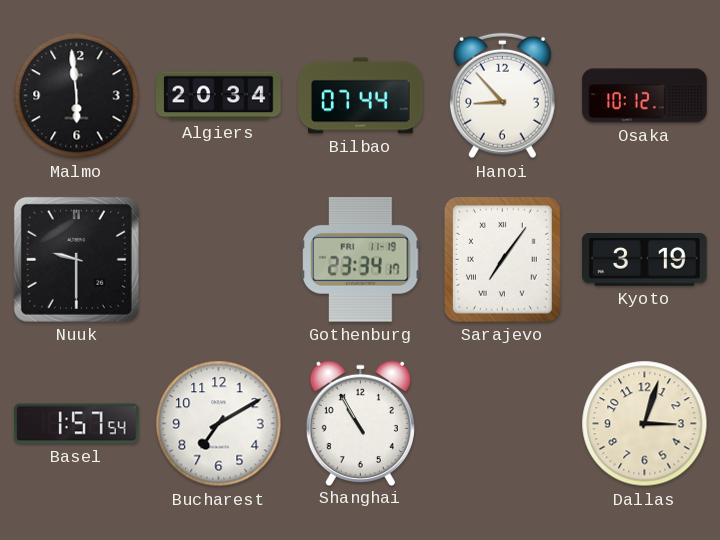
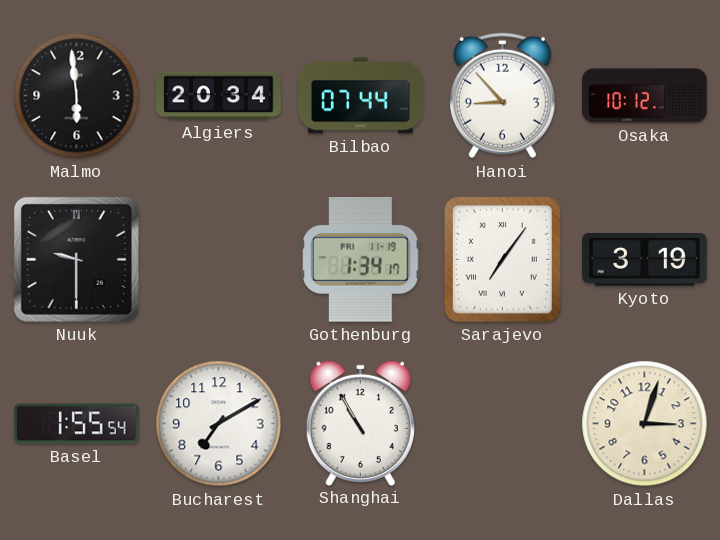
Gothenburg: 23:34 -> 1:34 (361, 260)
Basel: 1:57 -> 1:55 (77, 424)
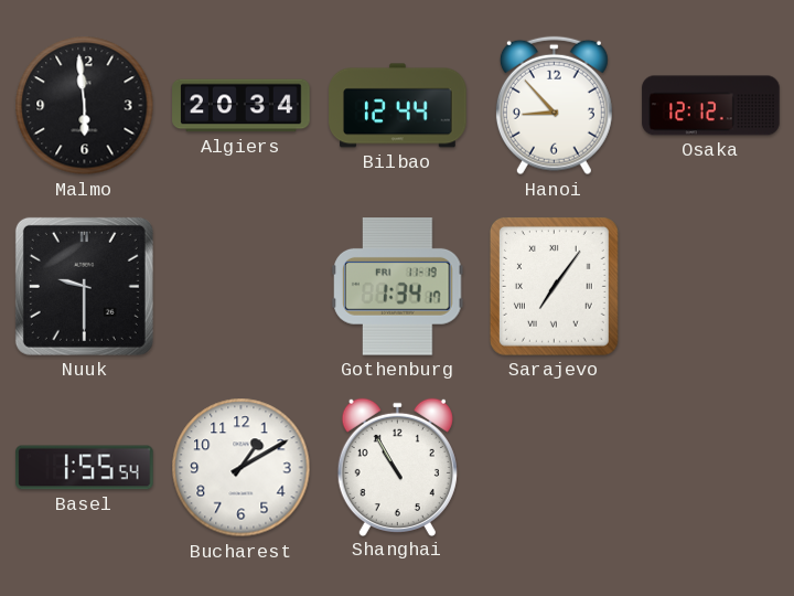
Bilbao: 07:44 -> 12:44 (398, 106)
Osaka: 10:12 -> 12:12 (711, 106)
Kyoto: 3:19 -> none (645, 260)
Bucharest: 7:10 -> 1:10 (242, 468)
Dallas: 3:03 -> none (645, 424)
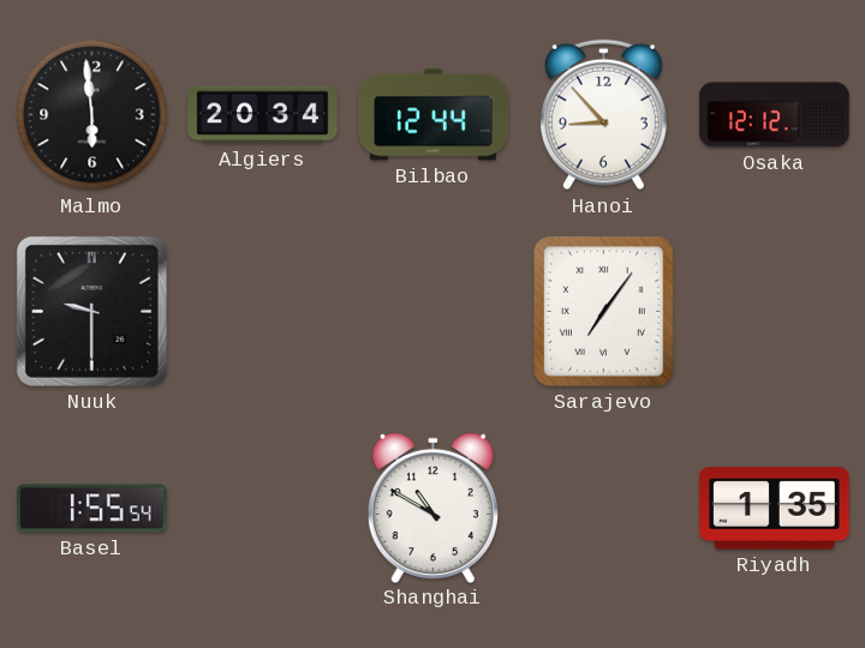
Gothenburg: 1:34 -> none (398, 287)
Bucharest: 1:10 -> none (242, 468)
Shanghai: 10:55 -> 10:50 (432, 508)
Riyadh: none -> 1:35 (775, 509)
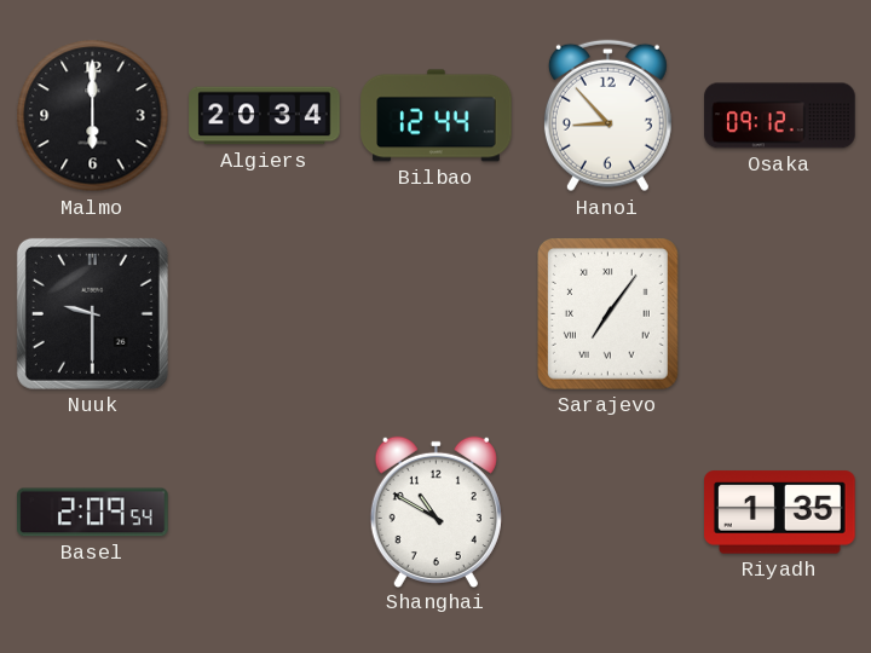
Malmo: 5:59 -> 6:00 (93, 116)
Osaka: 12:12 -> 09:12 (780, 116)
Basel: 1:55 -> 2:09 (93, 513)
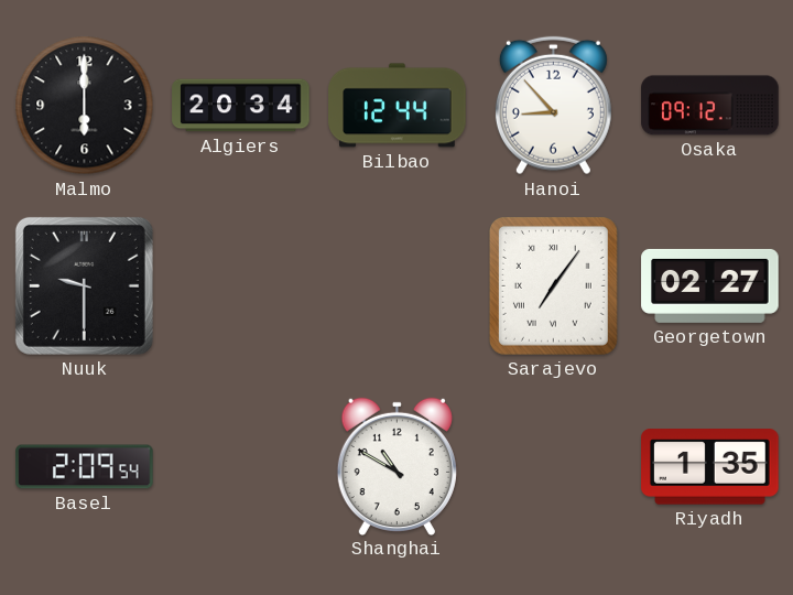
Georgetown: none -> 02:27 (710, 285)
